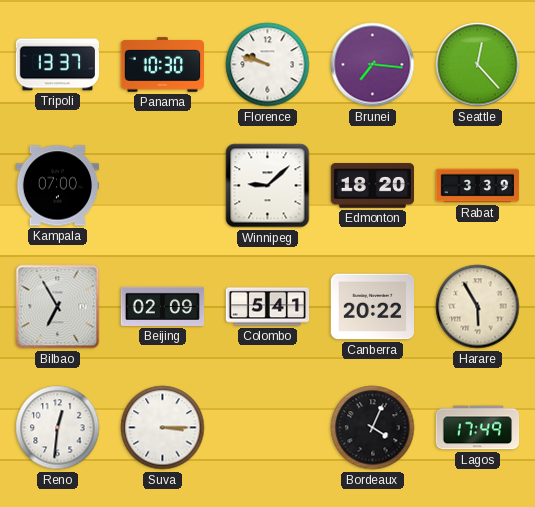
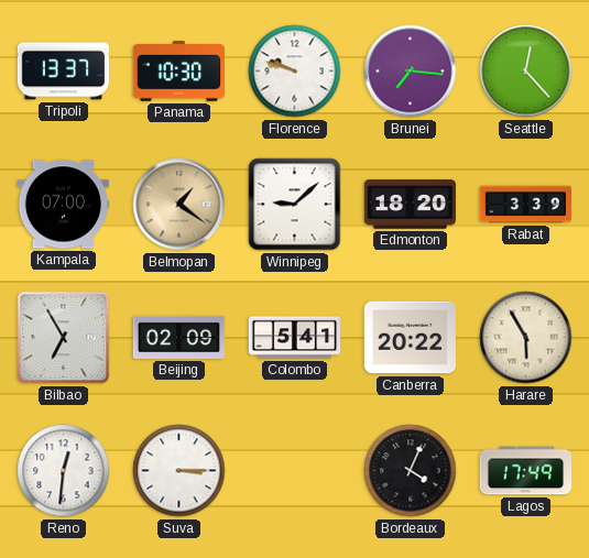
Belmopan: none -> 1:21 (179, 205)
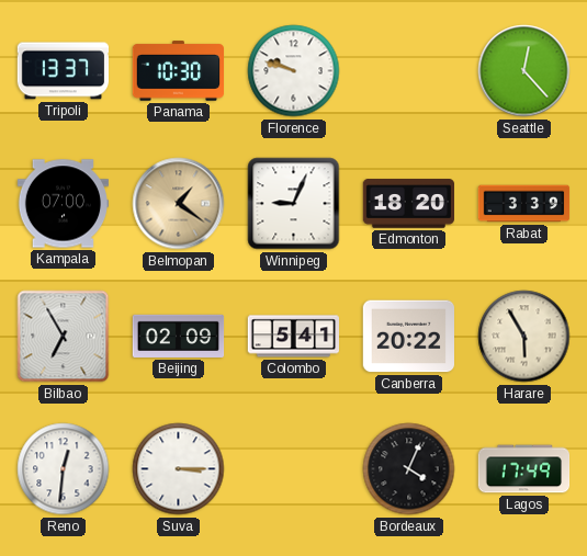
Brunei: 7:16 -> none (411, 72)
Winnipeg: 9:08 -> 9:04 (294, 204)
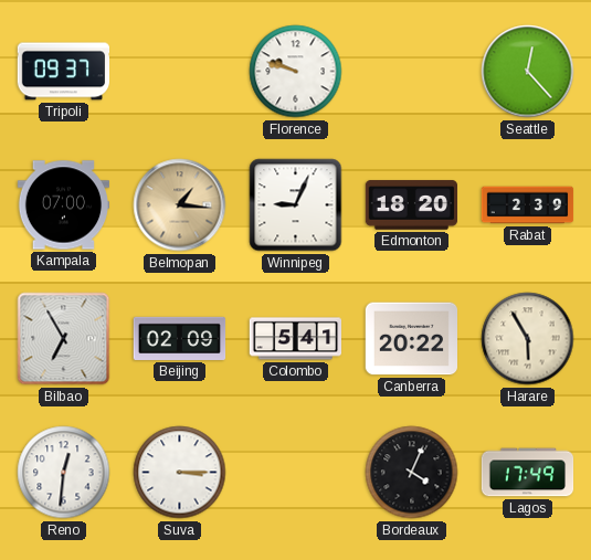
Tripoli: 13:37 -> 09:37 (64, 72)
Panama: 10:30 -> none (178, 71)
Belmopan: 1:21 -> 1:16 (180, 205)
Rabat: 3:39 -> 2:39 (528, 205)
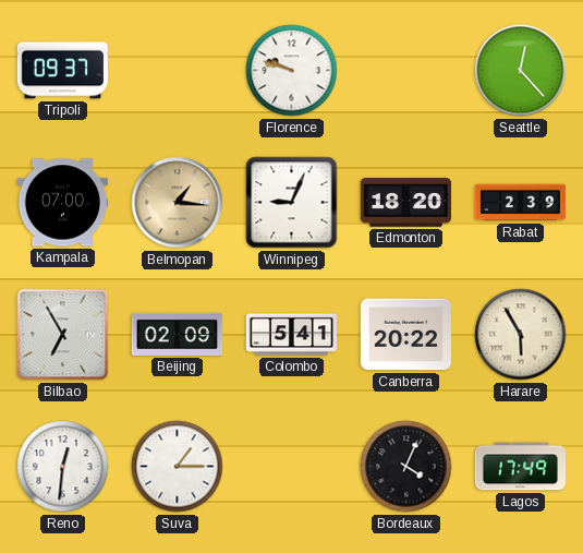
Suva: 3:15 -> 1:15 (178, 467)
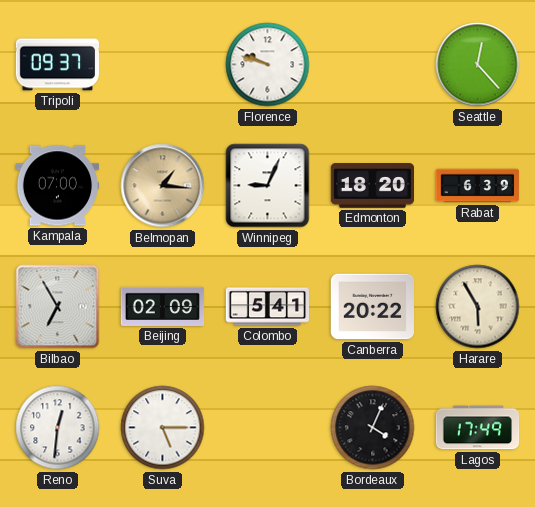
Rabat: 2:39 -> 6:39 (478, 186)
Suva: 1:15 -> 5:15 (163, 428)
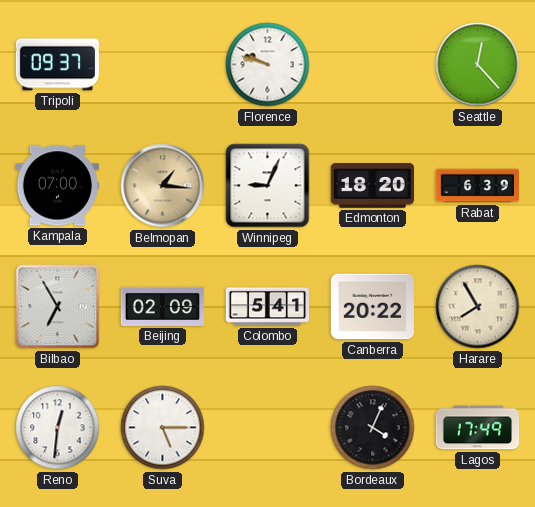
Harare: 5:55 -> 7:55 (478, 307)
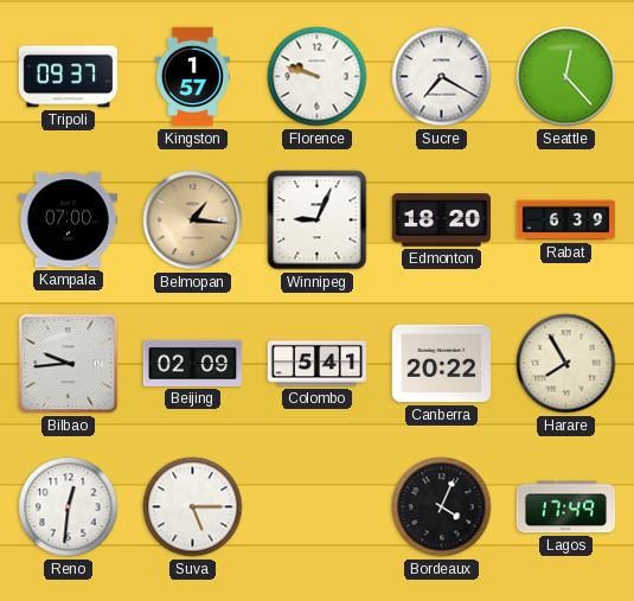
Kingston: none -> 1:57 (193, 77)
Sucre: none -> 7:20 (442, 77)
Bilbao: 6:55 -> 9:44 (69, 364)
